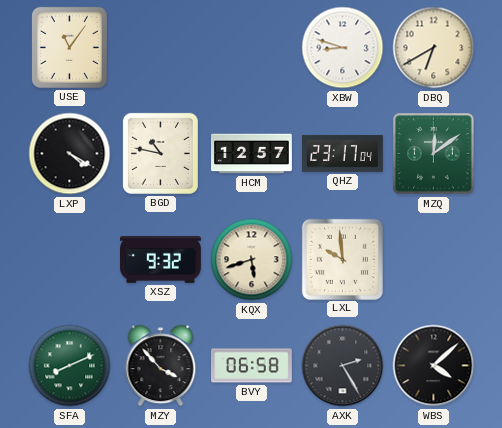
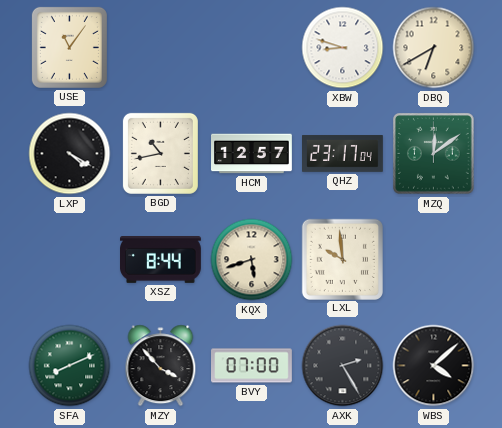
BGD: 10:47 -> 10:43 (160, 153)
XSZ: 9:32 -> 8:44 (161, 260)
BVY: 06:58 -> 07:00 (252, 366)
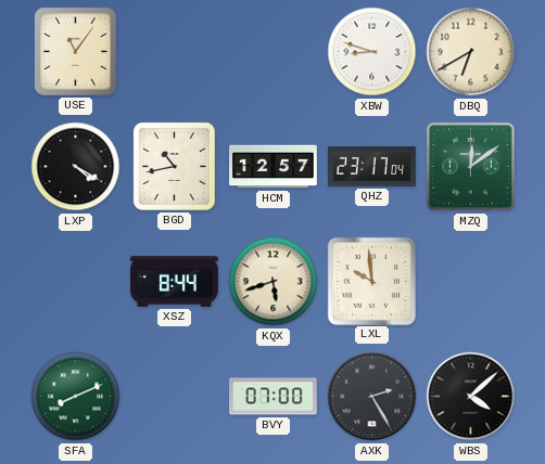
MZY: 3:53 -> none (161, 366)
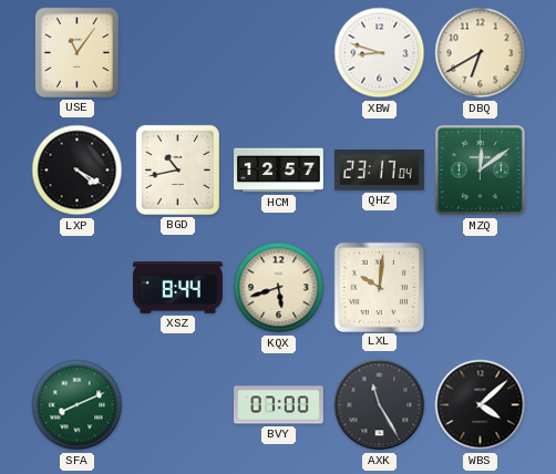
LXL: 9:59 -> 10:01 (379, 287)
AXK: 2:25 -> 11:25 (380, 405)
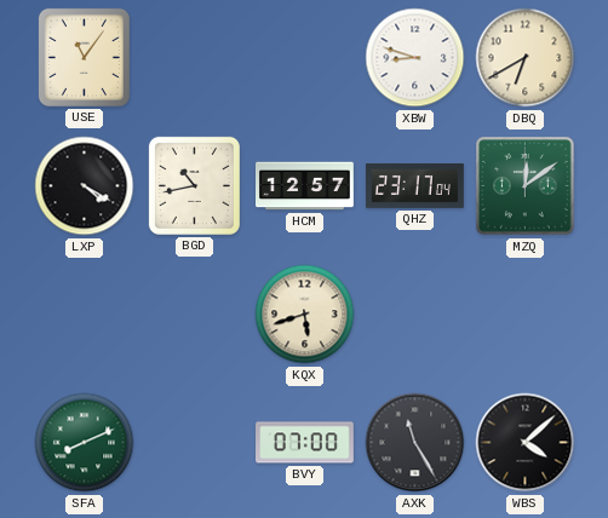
XSZ: 8:44 -> none (178, 288)
LXL: 10:01 -> none (379, 287)
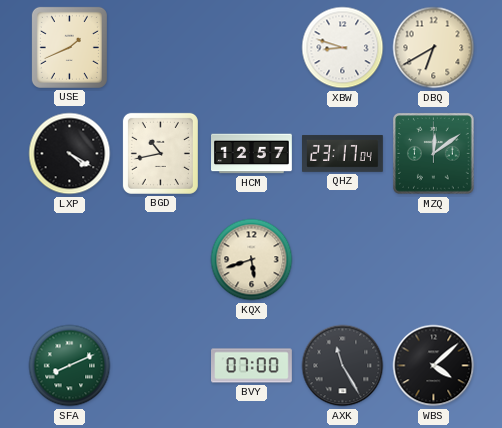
USE: 11:06 -> 1:41 (69, 47)
